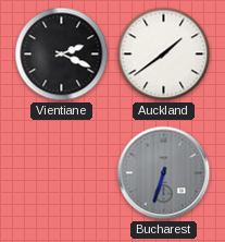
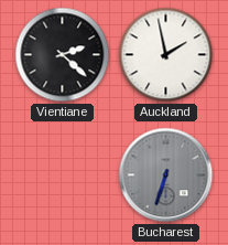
Vientiane: 2:19 -> 2:22 (63, 55)
Auckland: 1:39 -> 1:58 (166, 55)
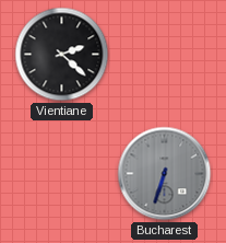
Auckland: 1:58 -> none (166, 55)
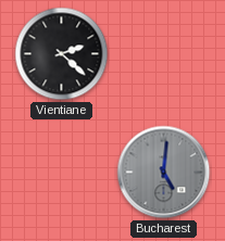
Bucharest: 6:33 -> 5:01 (164, 173)
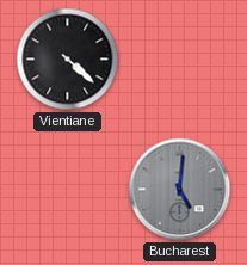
Vientiane: 2:22 -> 4:22 (68, 60)
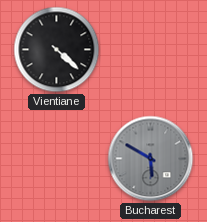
Bucharest: 5:01 -> 5:50 (151, 159)
